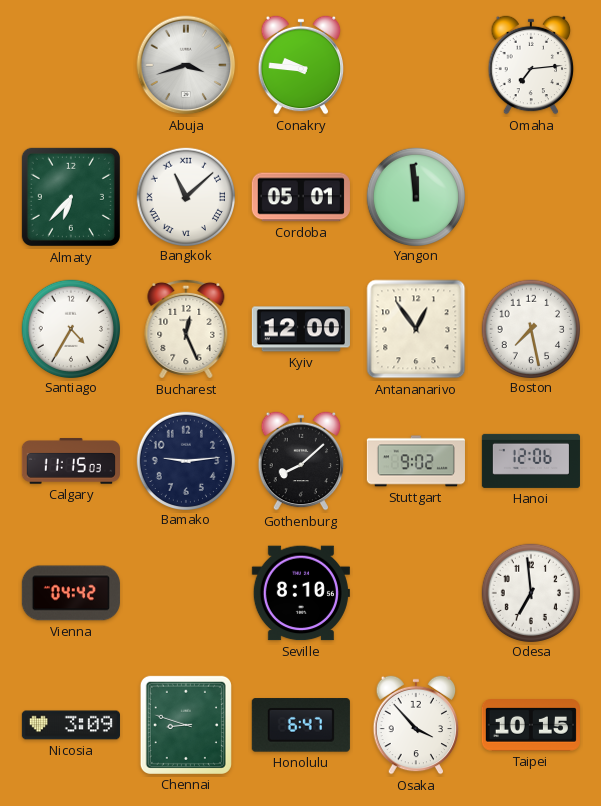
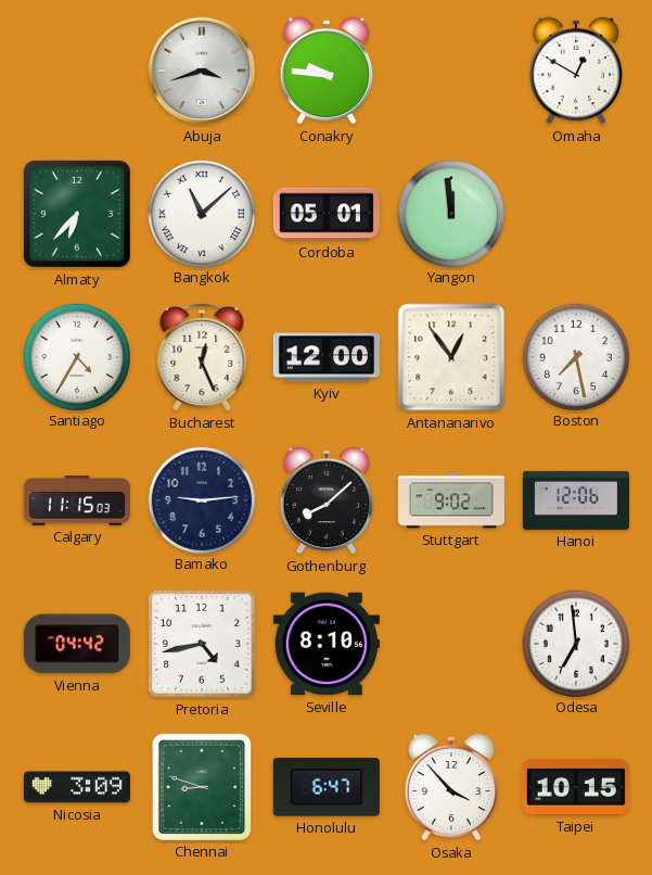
Omaha: 7:14 -> 12:50 (576, 71)
Pretoria: none -> 4:43 (202, 644)
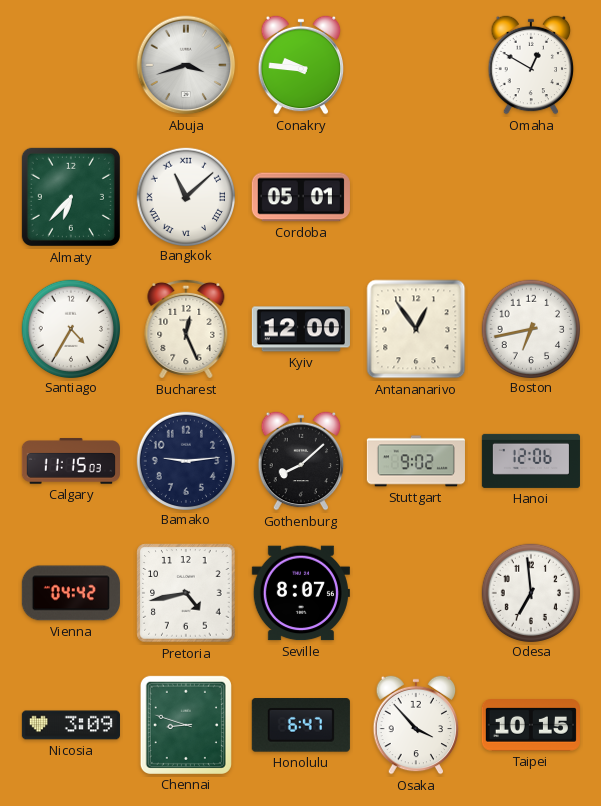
Yangon: 11:59 -> none (450, 213)
Boston: 7:28 -> 6:43 (530, 328)
Seville: 8:10 -> 8:07 (301, 593)
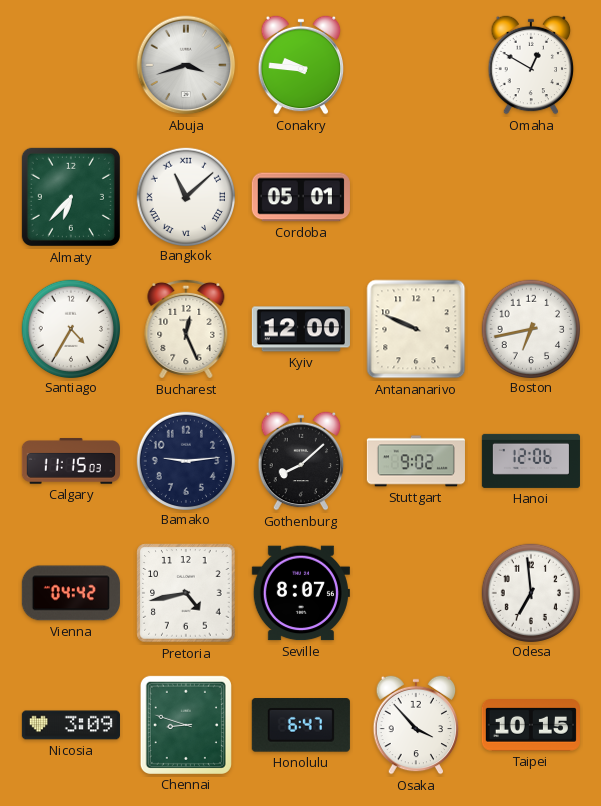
Antananarivo: 12:54 -> 9:49 (416, 329)
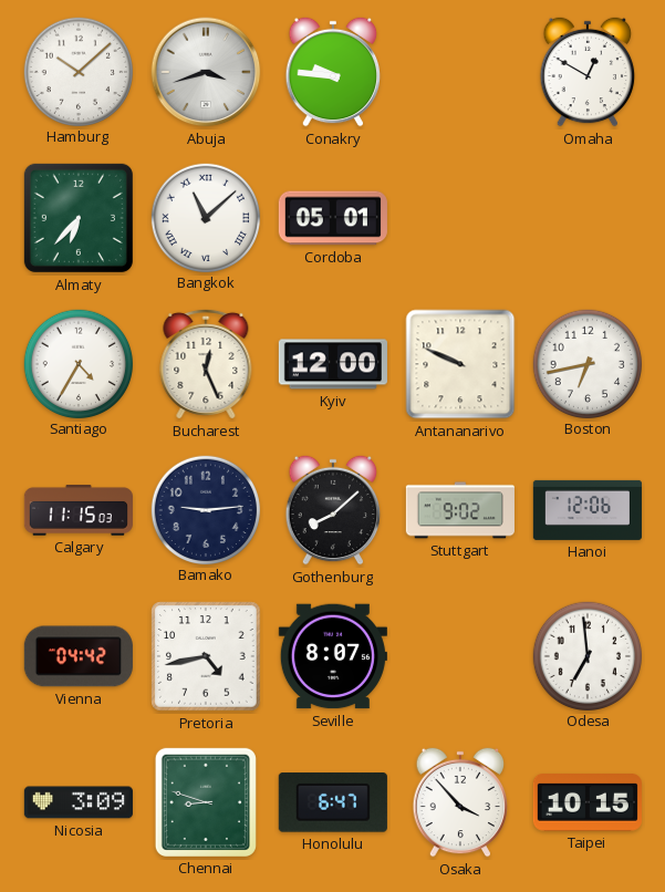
Hamburg: none -> 10:08 (77, 71)
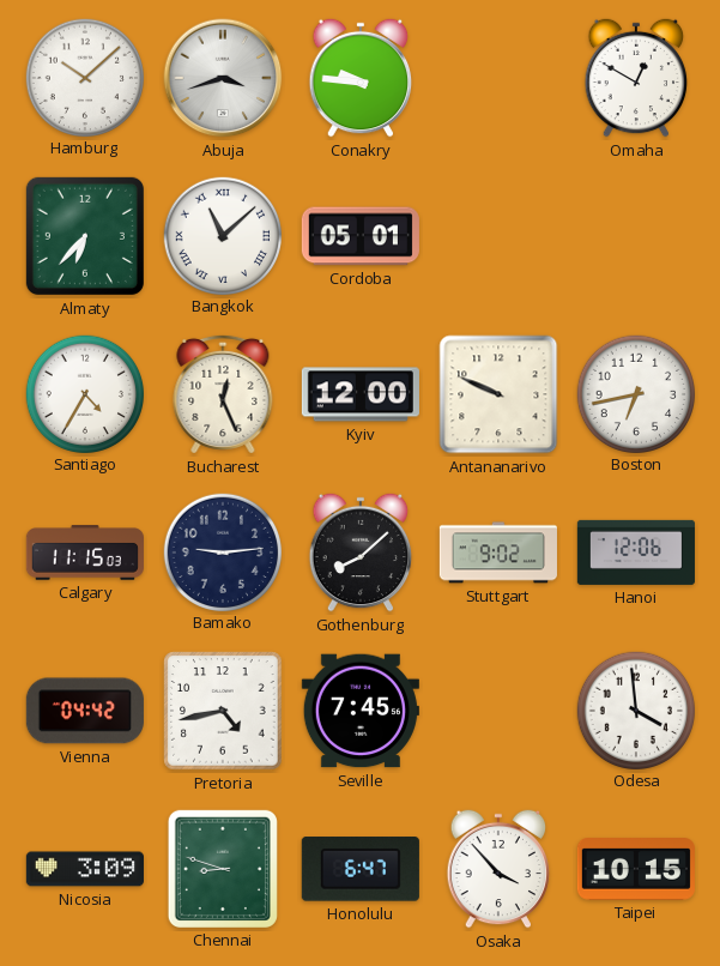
Seville: 8:07 -> 7:45 (361, 711)
Odesa: 6:59 -> 3:59 (635, 710)
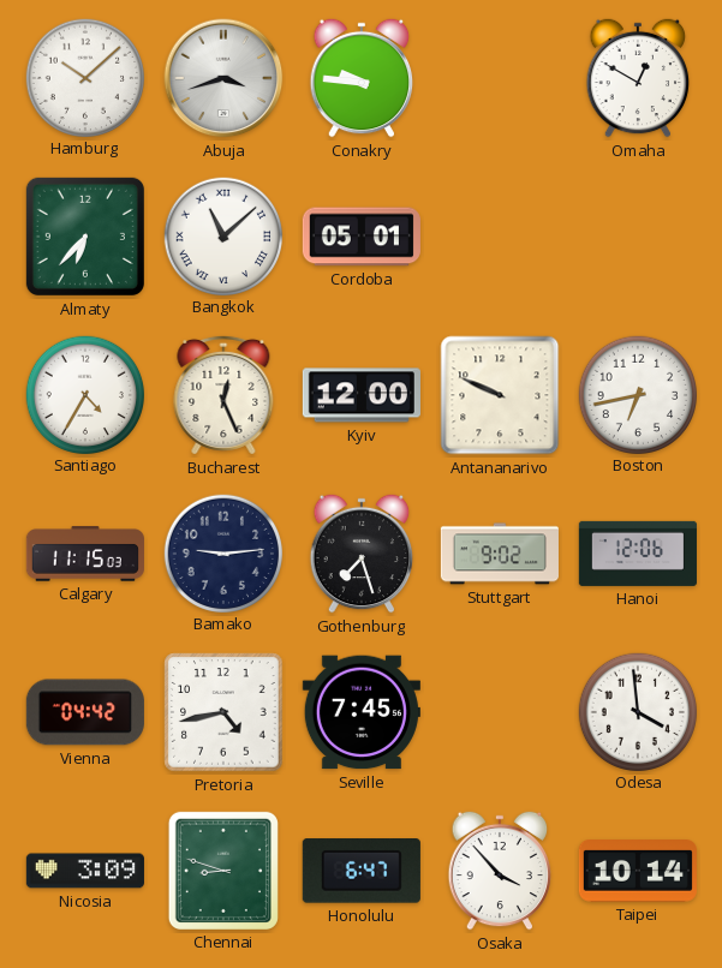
Gothenburg: 8:08 -> 7:27 (362, 554)
Taipei: 10:15 -> 10:14 (638, 872)
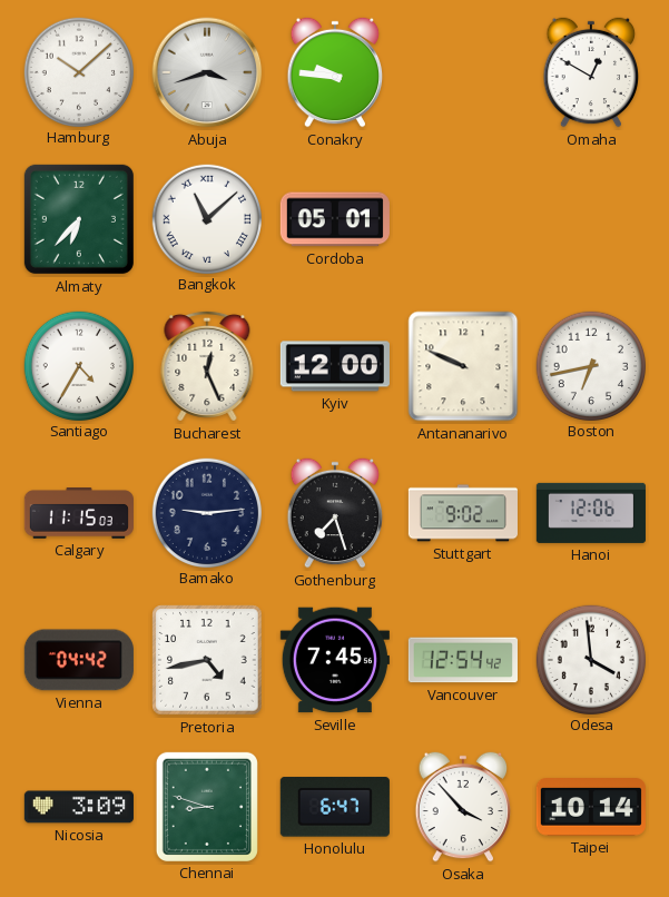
Vancouver: none -> 12:54 (463, 660)
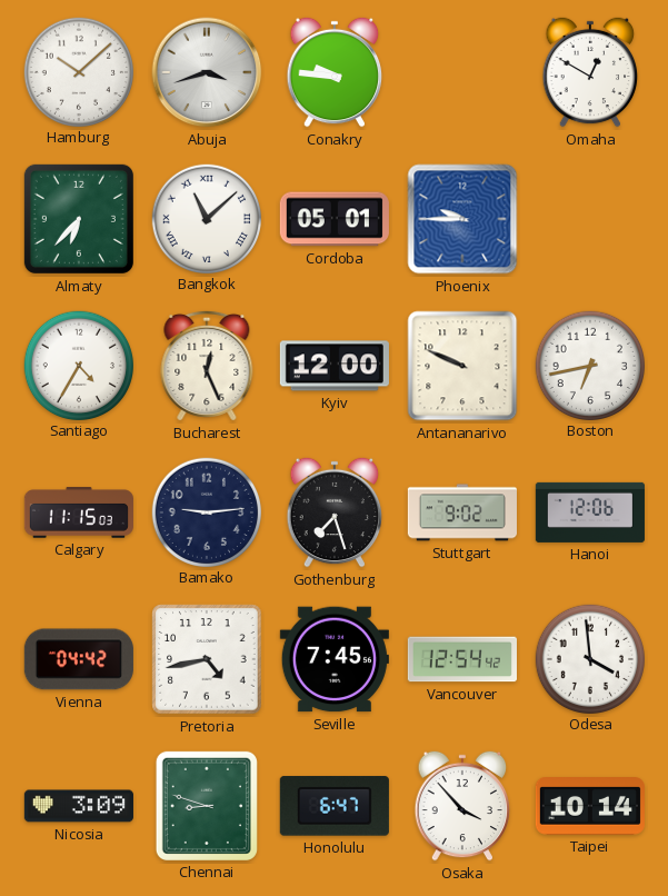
Phoenix: none -> 9:45 (462, 219)
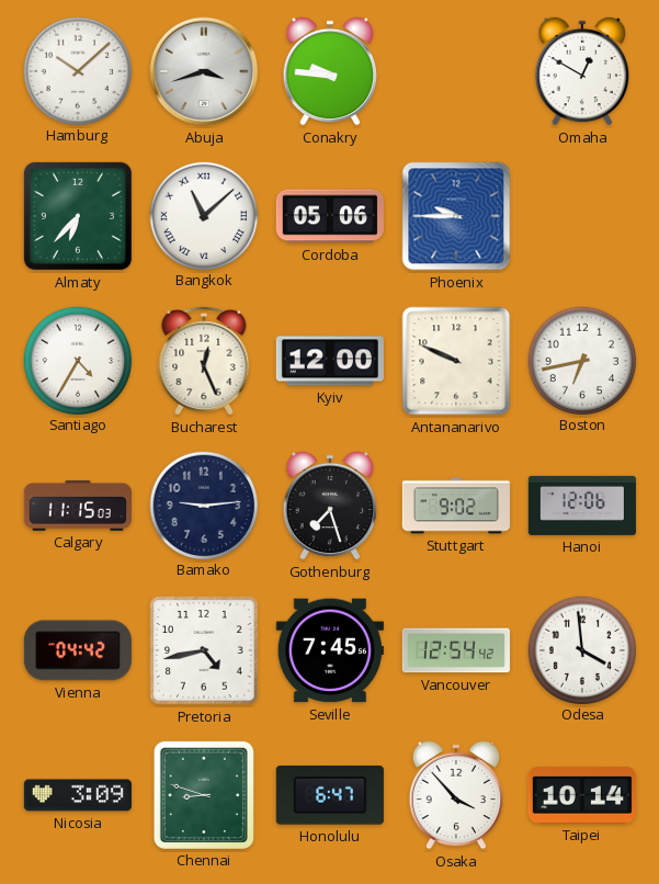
Cordoba: 05:01 -> 05:06 (330, 216)
